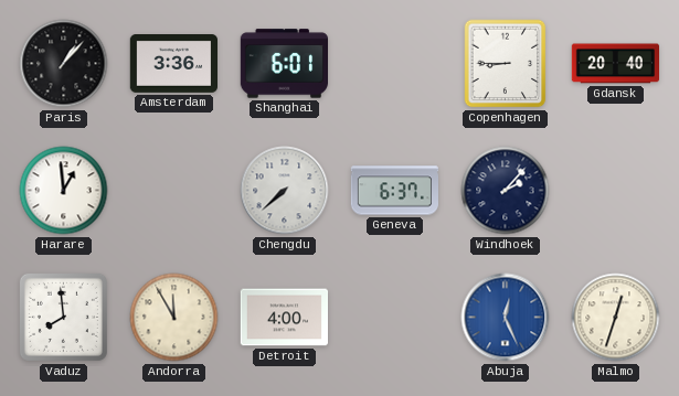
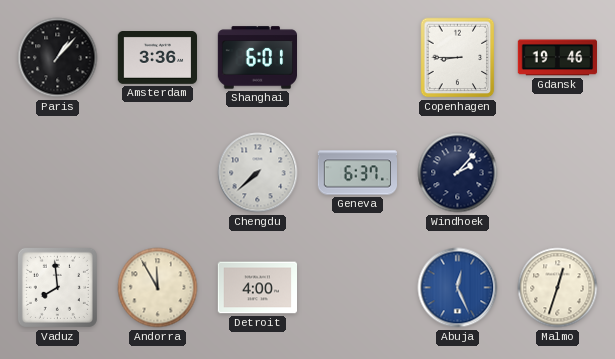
Gdansk: 20:40 -> 19:46 (557, 58)
Harare: 12:59 -> none (64, 191)
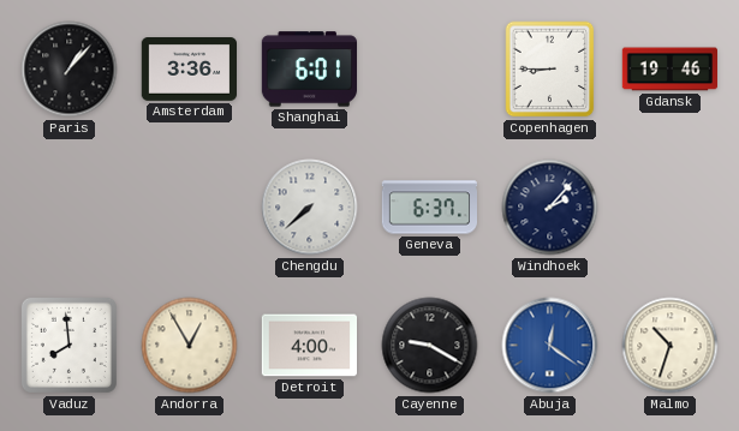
Andorra: 11:55 -> 12:55 (190, 346)
Cayenne: none -> 9:20 (430, 346)
Abuja: 12:26 -> 12:21 (550, 346)
Malmo: 12:33 -> 10:33 (671, 346)
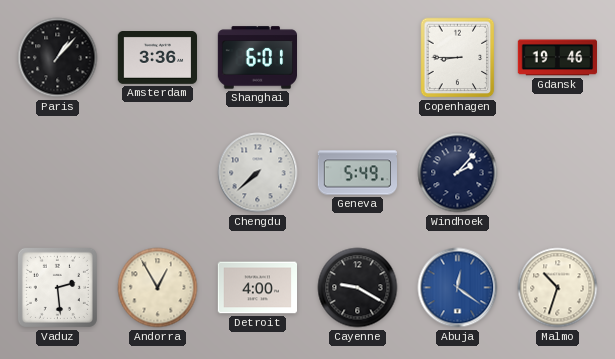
Geneva: 6:37 -> 5:49 (357, 173)
Vaduz: 7:59 -> 2:29 (57, 287)
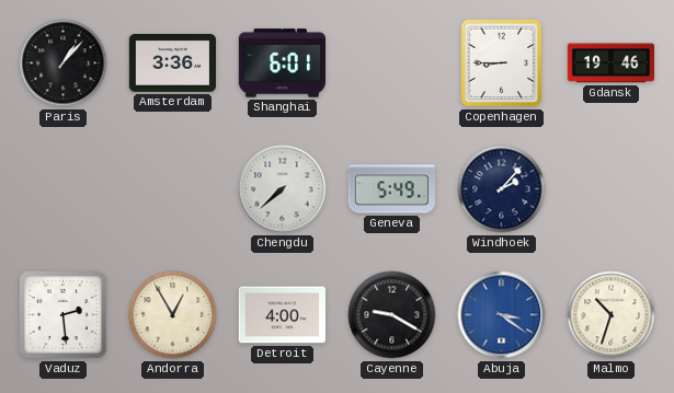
Abuja: 12:21 -> 3:21 (502, 315)
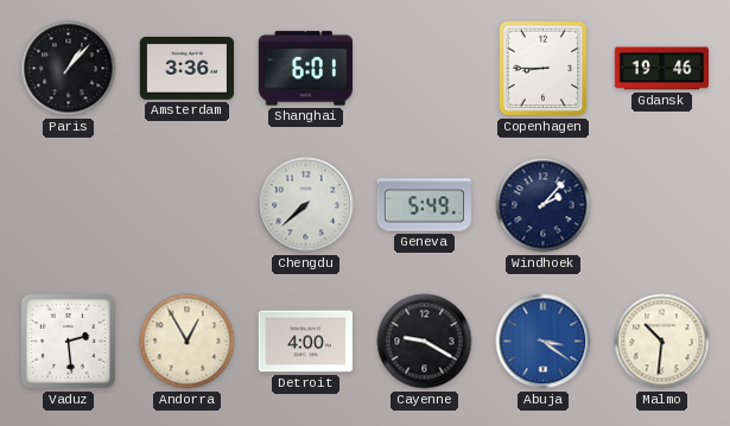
Malmo: 10:33 -> 10:31 (662, 342)
